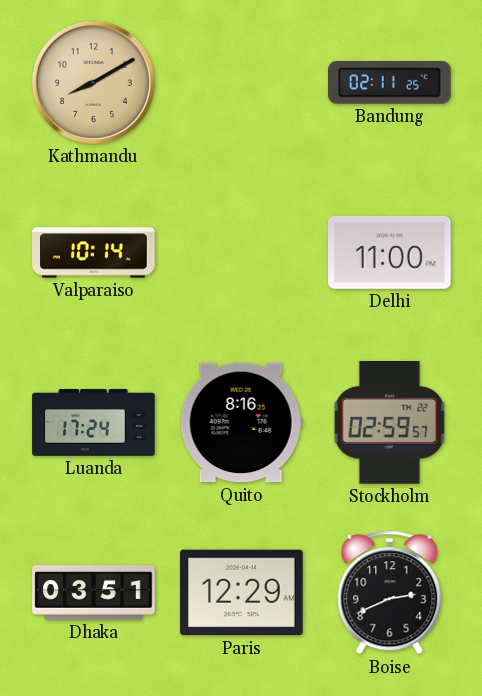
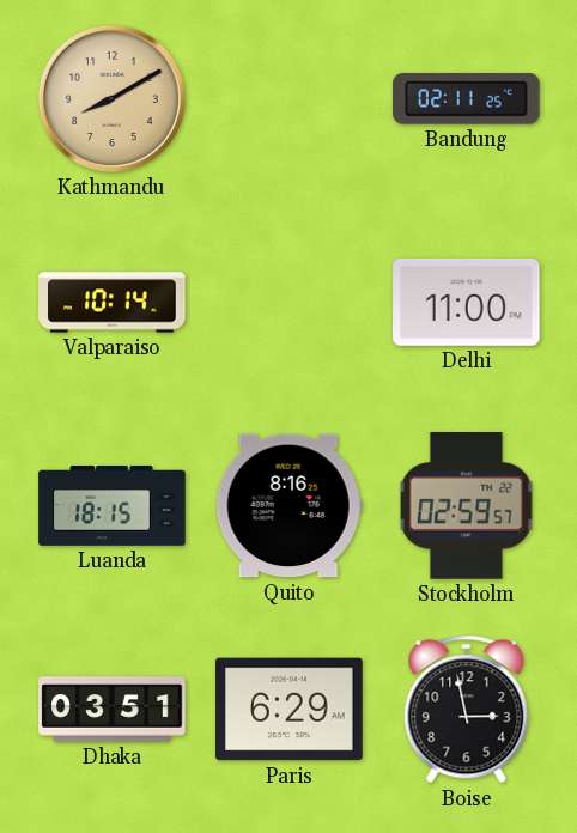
Luanda: 17:24 -> 18:15 (113, 506)
Paris: 12:29 -> 6:29 (290, 710)
Boise: 2:41 -> 2:58 (467, 710)
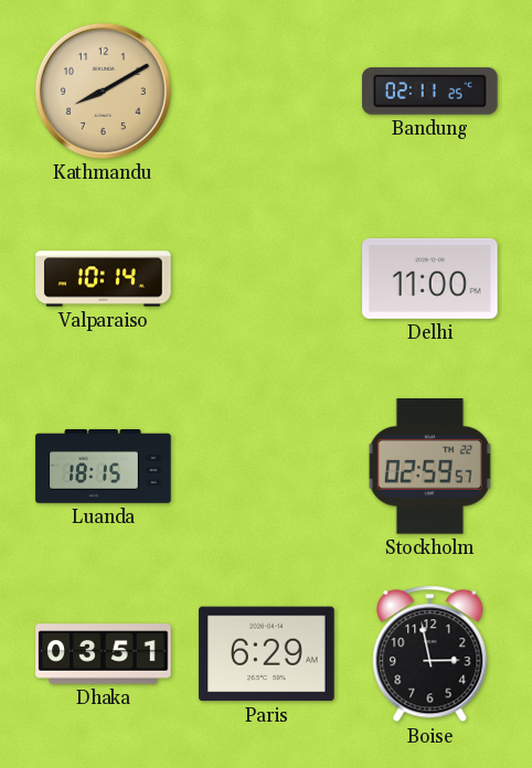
Quito: 8:16 -> none (288, 506)
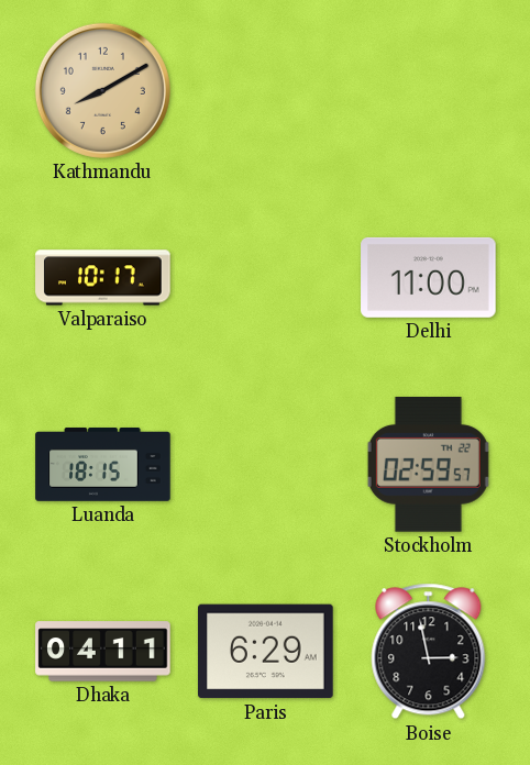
Bandung: 02:11 -> none (430, 92)
Valparaiso: 10:14 -> 10:17 (103, 278)
Dhaka: 03:51 -> 04:11 (103, 652)
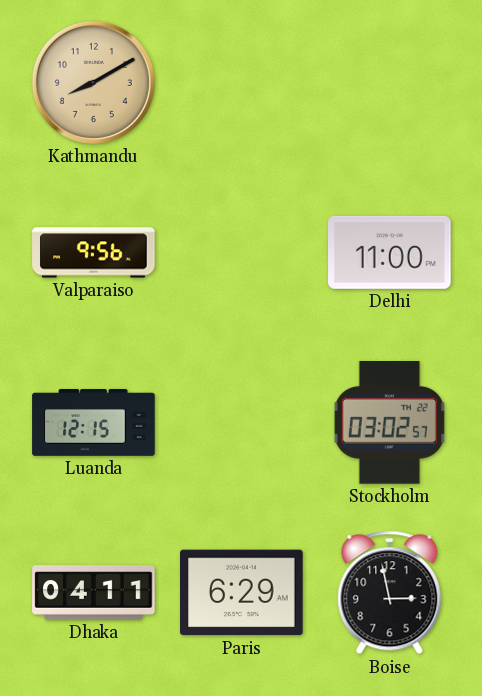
Valparaiso: 10:17 -> 9:56 (94, 253)
Luanda: 18:15 -> 12:15 (94, 423)
Stockholm: 02:59 -> 03:02 (389, 423)
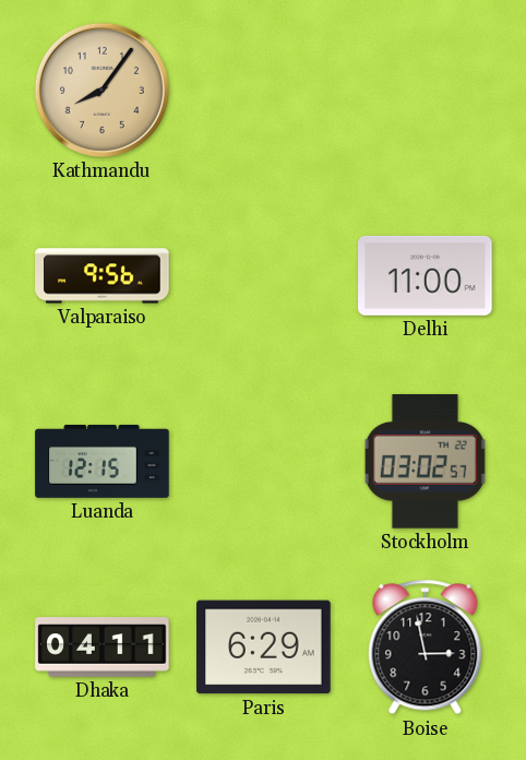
Kathmandu: 8:10 -> 8:06 (101, 90)
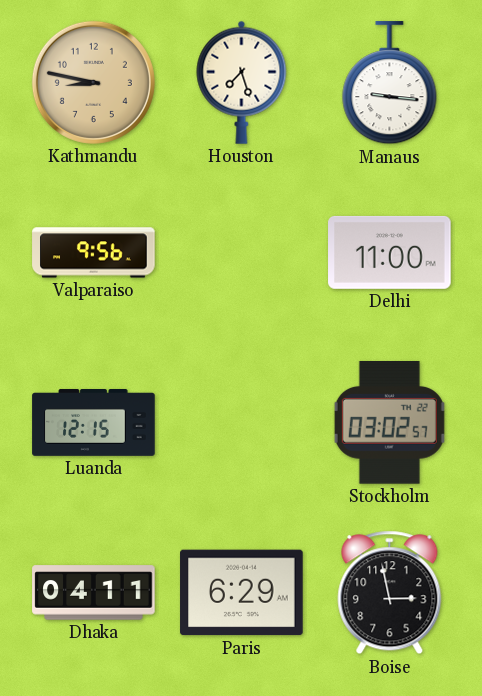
Kathmandu: 8:06 -> 8:47 (93, 82)
Houston: none -> 7:27 (242, 82)
Manaus: none -> 9:16 (390, 83)
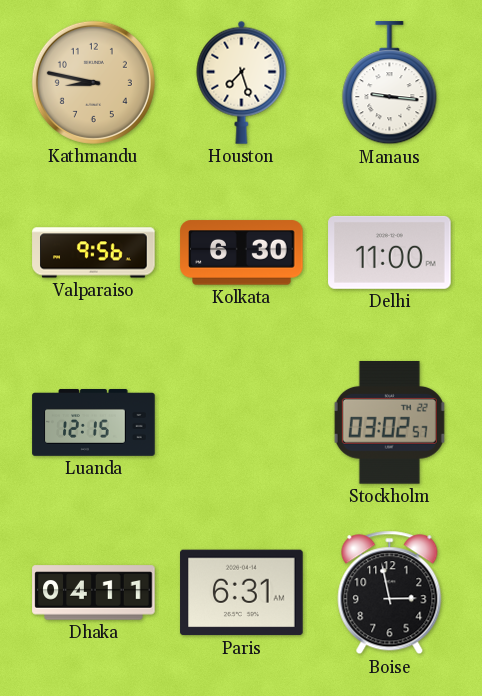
Kolkata: none -> 6:30 (242, 253)
Paris: 6:29 -> 6:31 (242, 593)
